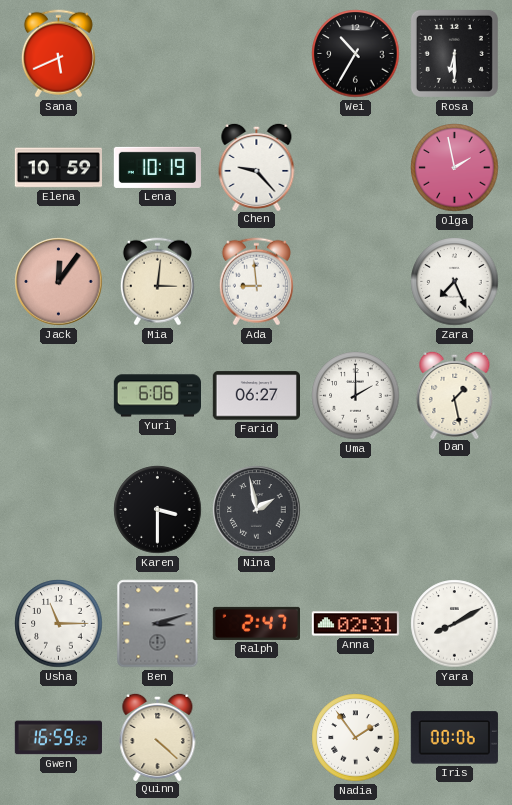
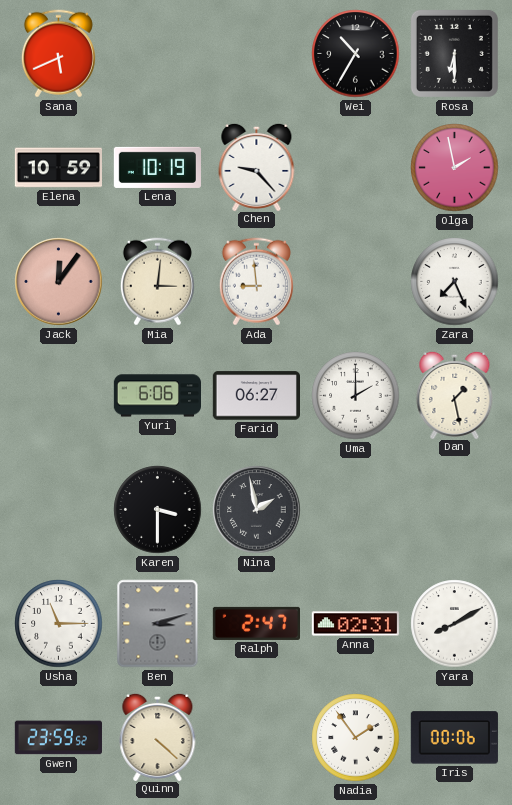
Gwen: 16:59 -> 23:59 (58, 738)
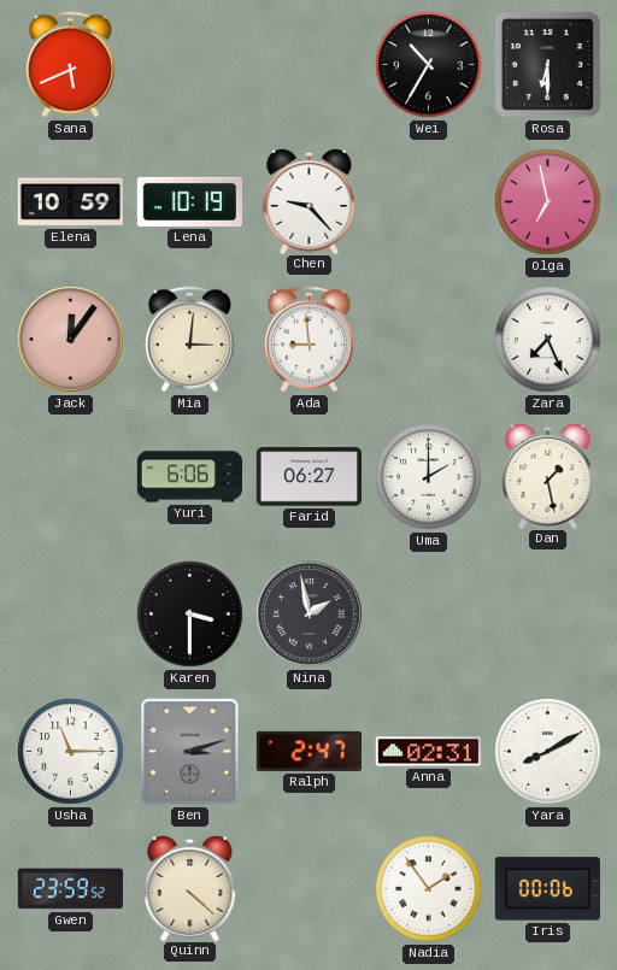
Olga: 1:58 -> 6:58 (548, 202)
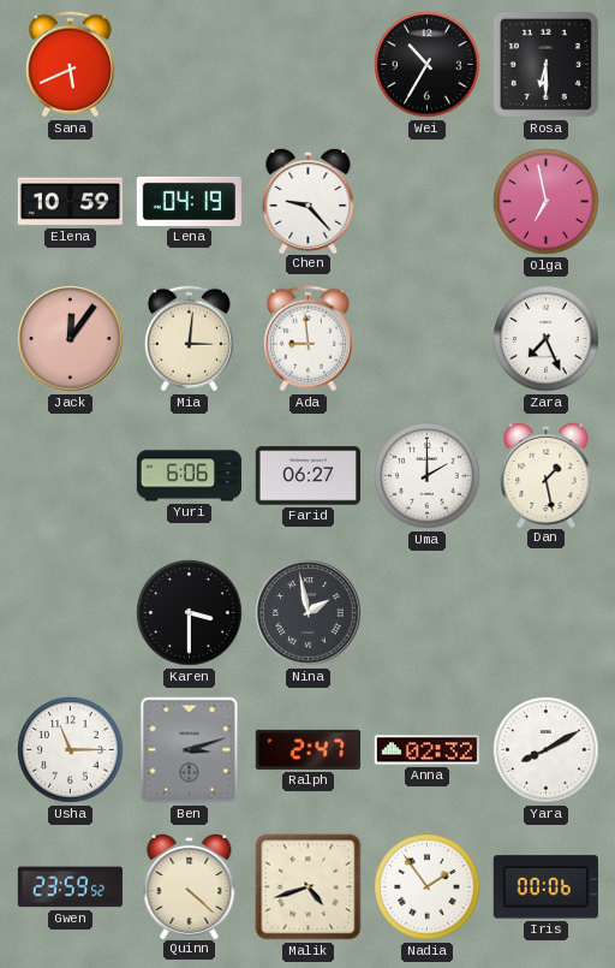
Lena: 10:19 -> 04:19 (189, 201)
Anna: 02:31 -> 02:32 (426, 750)
Malik: none -> 4:42 (309, 887)
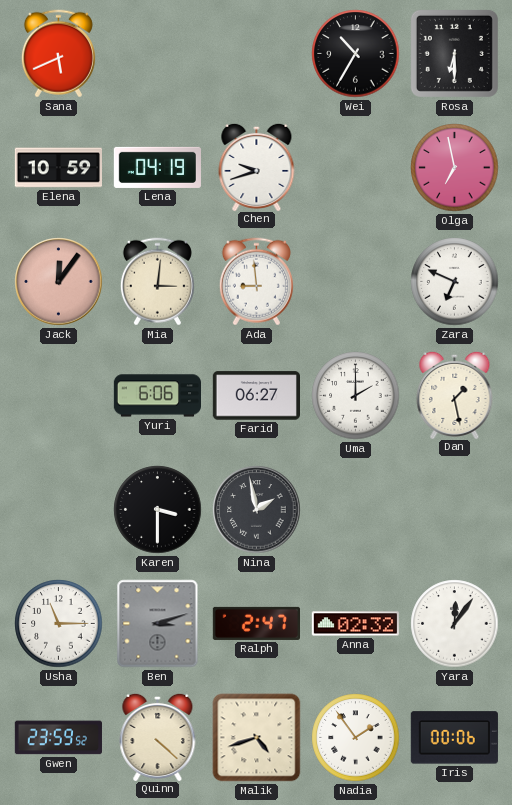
Chen: 9:23 -> 9:42 (257, 166)
Zara: 7:26 -> 6:49 (455, 282)
Yara: 8:10 -> 12:06 (455, 624)
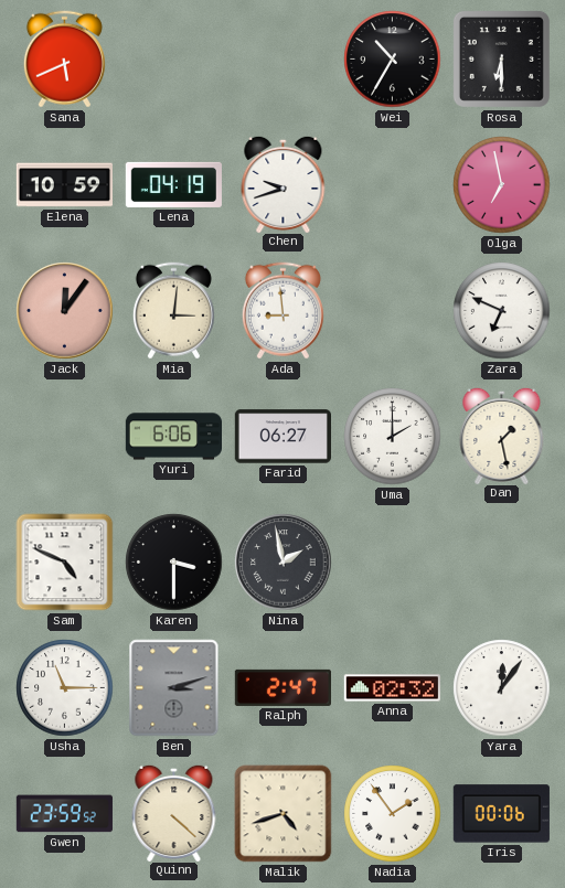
Sam: none -> 4:49 (65, 563)
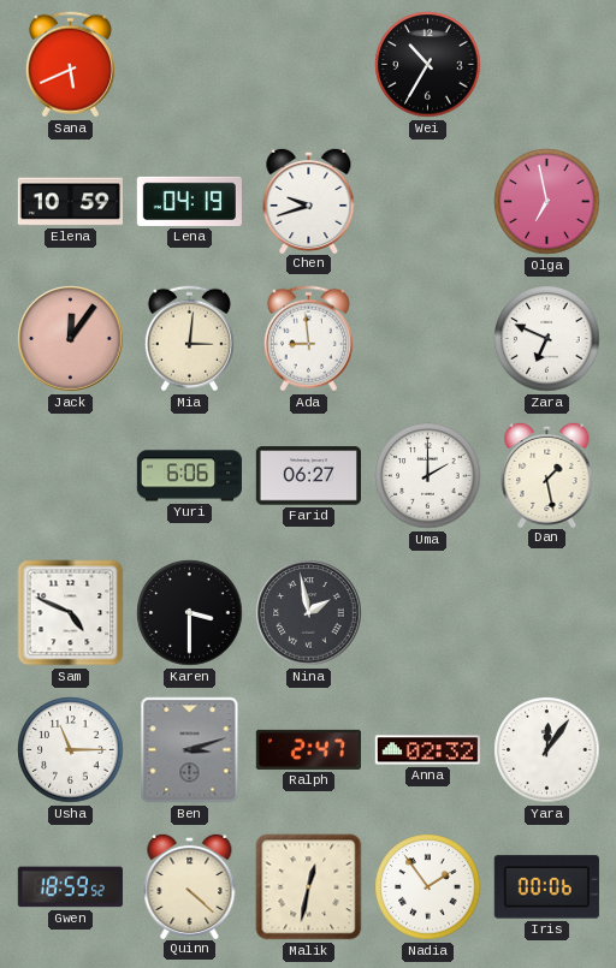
Rosa: 6:30 -> none (501, 58)
Gwen: 23:59 -> 18:59 (70, 887)
Malik: 4:42 -> 12:32 (309, 887)
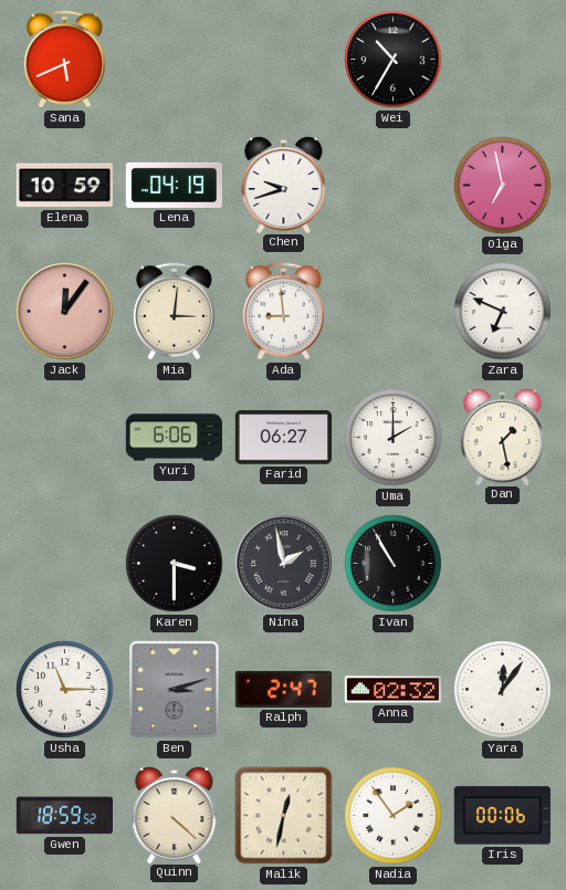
Sam: 4:49 -> none (71, 613)
Ivan: none -> 10:55 (394, 564)
